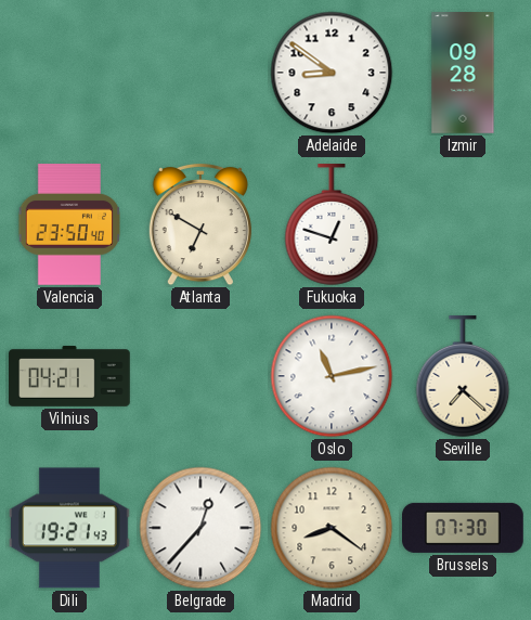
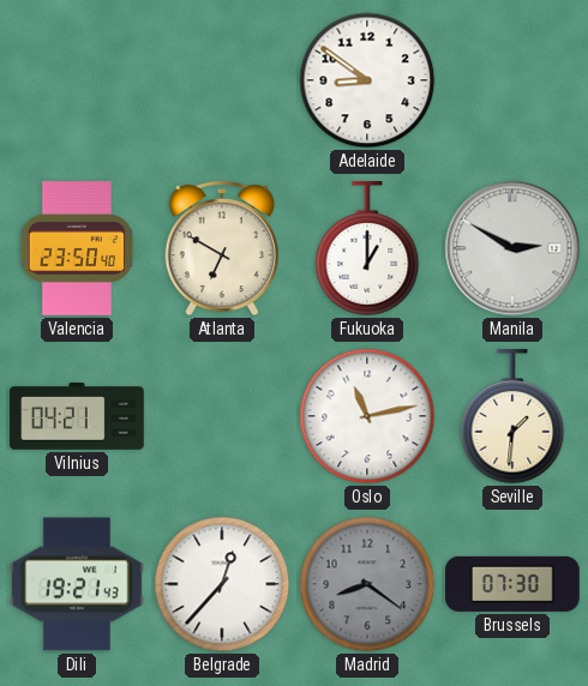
Izmir: 09:28 -> none (463, 73)
Fukuoka: 12:48 -> 1:00 (367, 249)
Manila: none -> 2:50 (512, 248)
Seville: 7:22 -> 1:31 (512, 417)
Madrid dial: cream -> grey (367, 584)
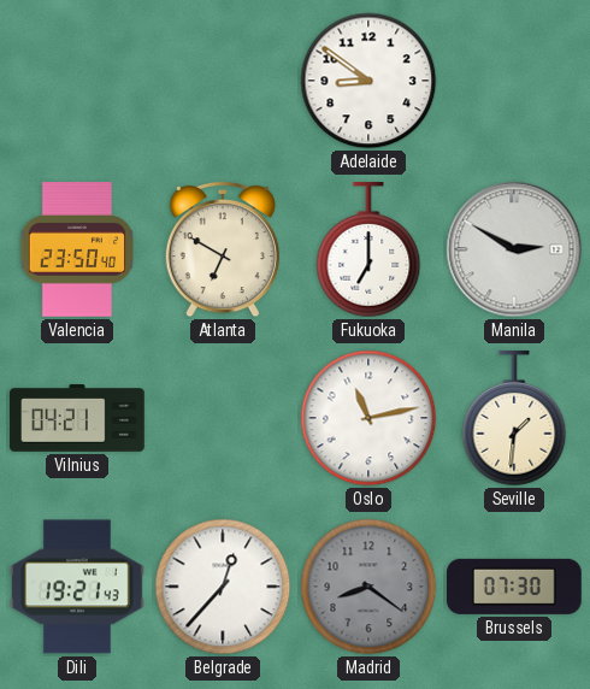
Fukuoka: 1:00 -> 7:00 (368, 251)
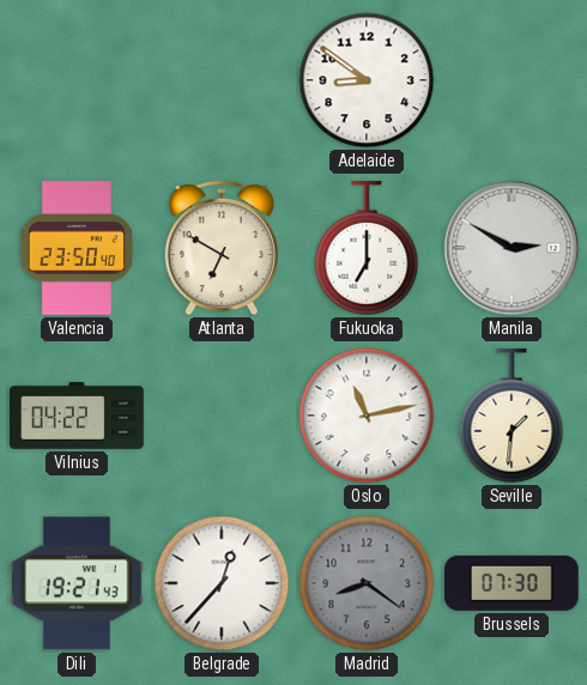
Vilnius: 04:21 -> 04:22 (77, 416)
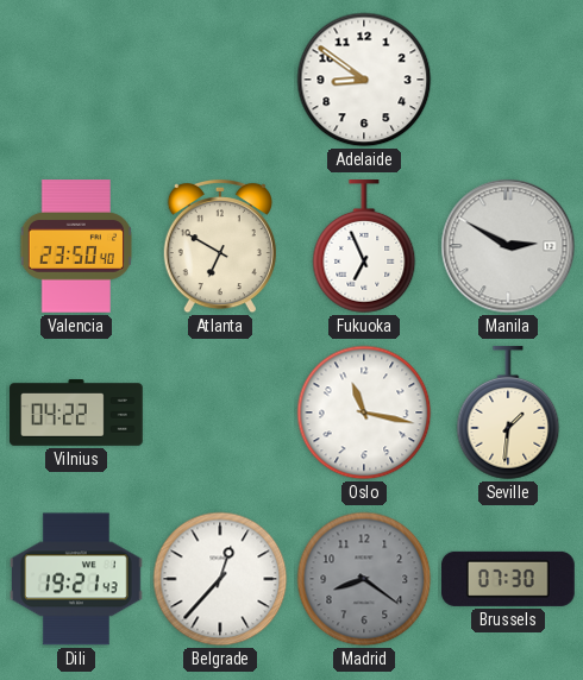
Fukuoka: 7:00 -> 6:56 (364, 247)
Oslo: 11:13 -> 11:17 (364, 413)
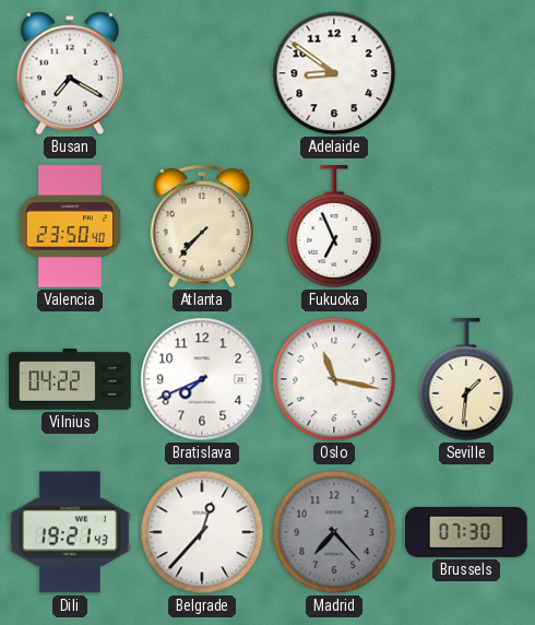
Busan: none -> 7:20 (70, 73)
Atlanta: 6:50 -> 7:37 (202, 226)
Manila: 2:50 -> none (508, 246)
Bratislava: none -> 7:41 (202, 379)
Madrid: 8:21 -> 7:23 (334, 532)
